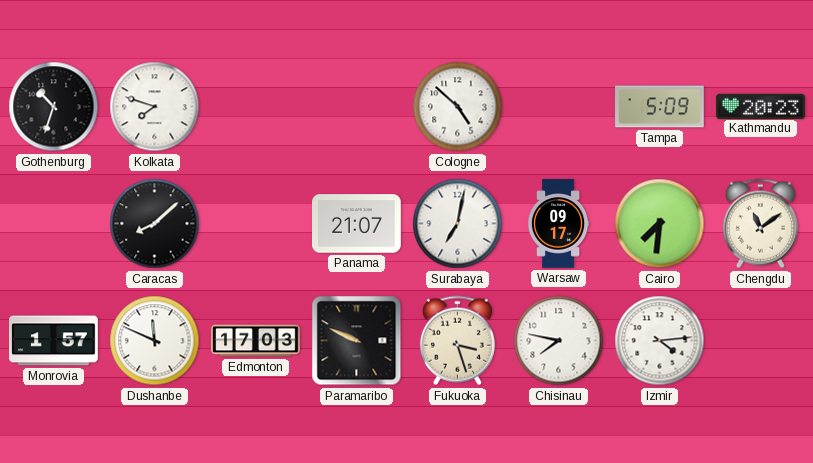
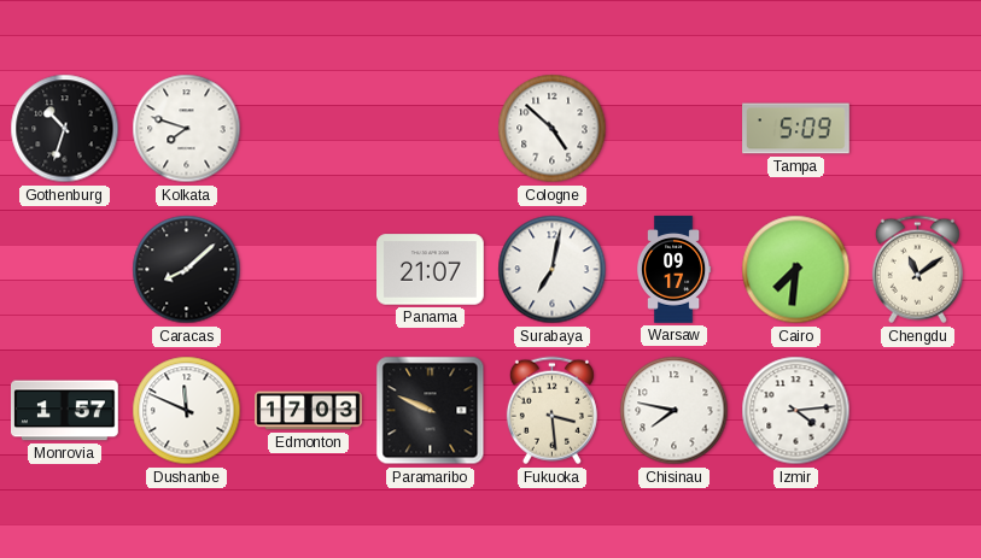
Kathmandu: 20:23 -> none (761, 106)
Fukuoka: 3:27 -> 3:29 (551, 411)
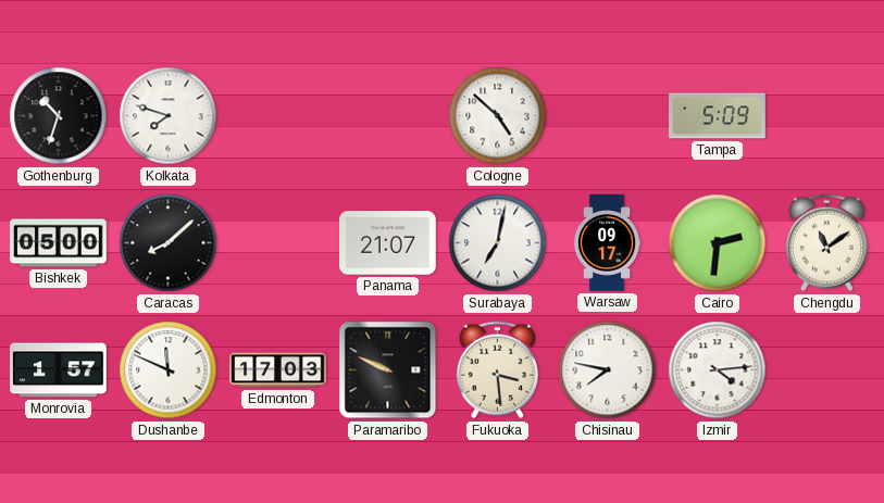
Bishkek: none -> 05:00 (59, 243)
Cairo: 7:31 -> 2:31 (718, 243)
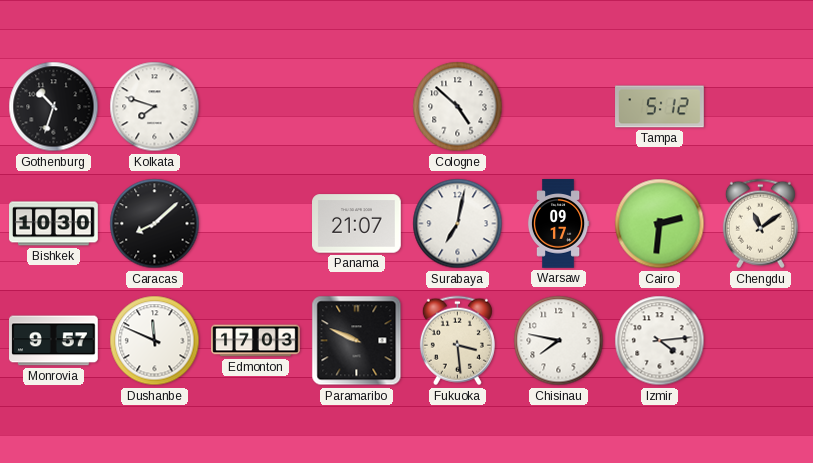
Tampa: 5:09 -> 5:12 (660, 107)
Bishkek: 05:00 -> 10:30 (54, 224)
Monrovia: 1:57 -> 9:57 (54, 341)
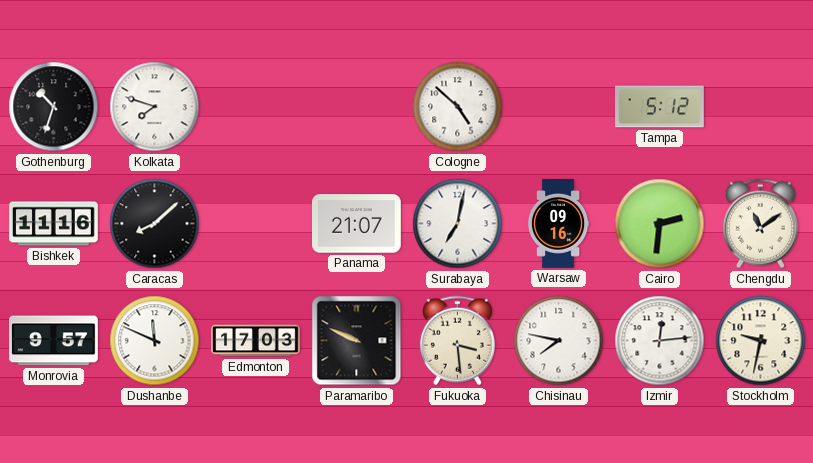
Bishkek: 10:30 -> 11:16 (54, 224)
Warsaw: 09:17 -> 09:16 (558, 224)
Izmir: 4:14 -> 12:14 (660, 341)
Stockholm: none -> 9:32 (761, 341)
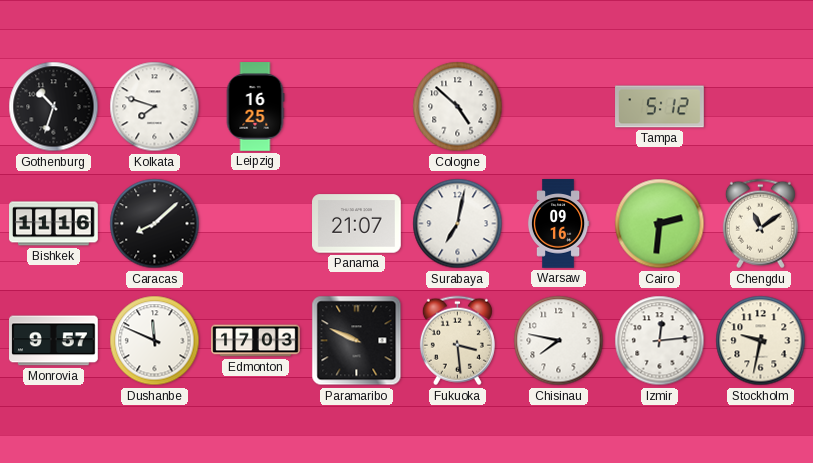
Leipzig: none -> 16:25 (255, 107)
